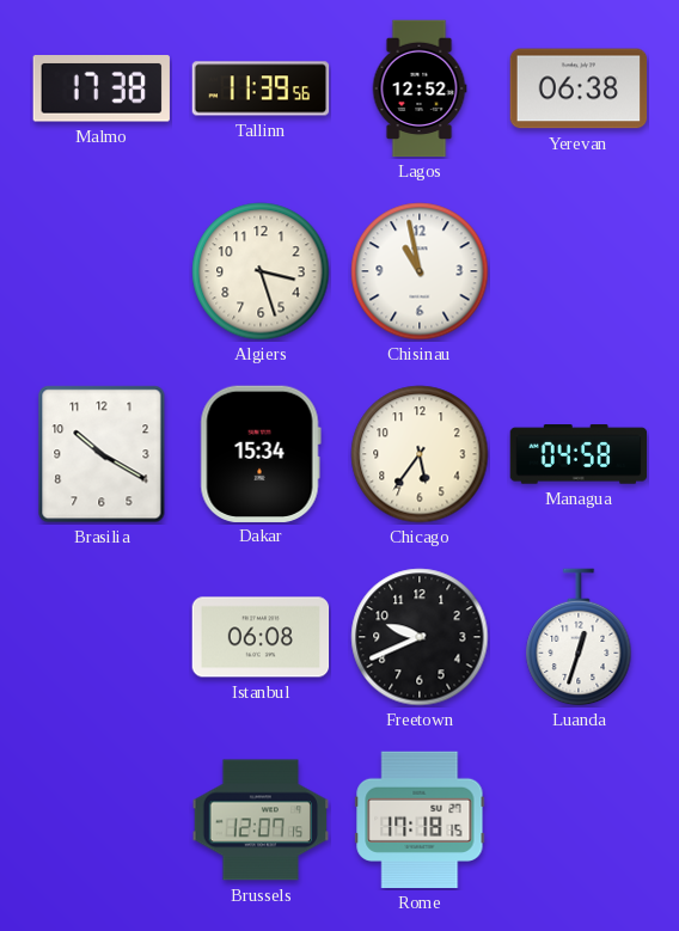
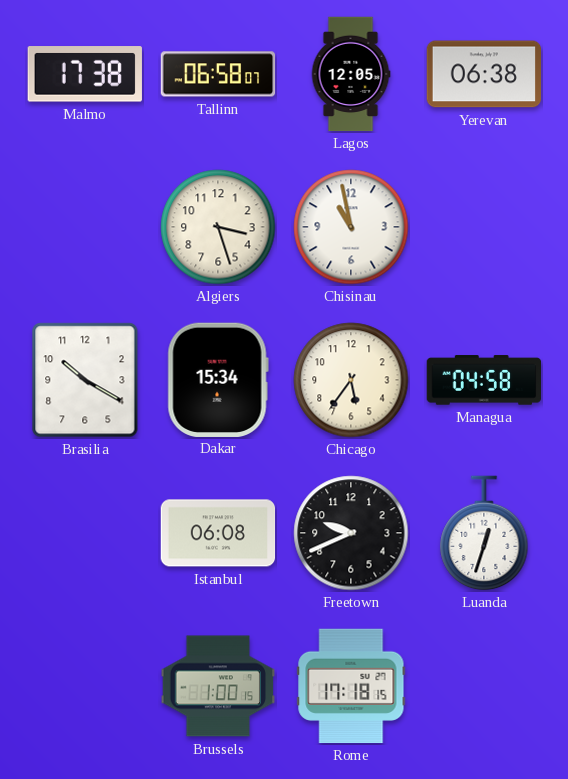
Tallinn: 11:39 -> 06:58 (218, 74)
Lagos: 12:52 -> 12:05 (351, 74)
Brussels: 12:07 -> 1:00 (218, 686)
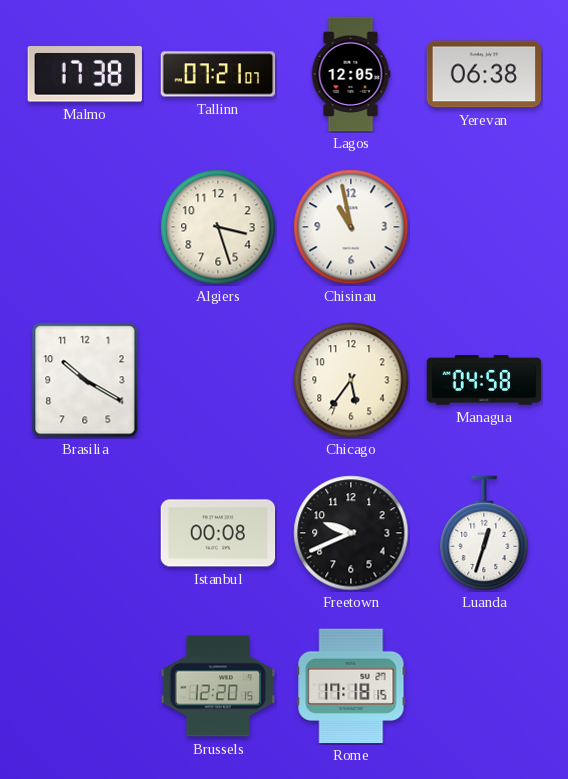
Tallinn: 06:58 -> 07:21 (218, 74)
Dakar: 15:34 -> none (218, 379)
Istanbul: 06:08 -> 00:08 (218, 533)
Brussels: 1:00 -> 12:20 (218, 686)
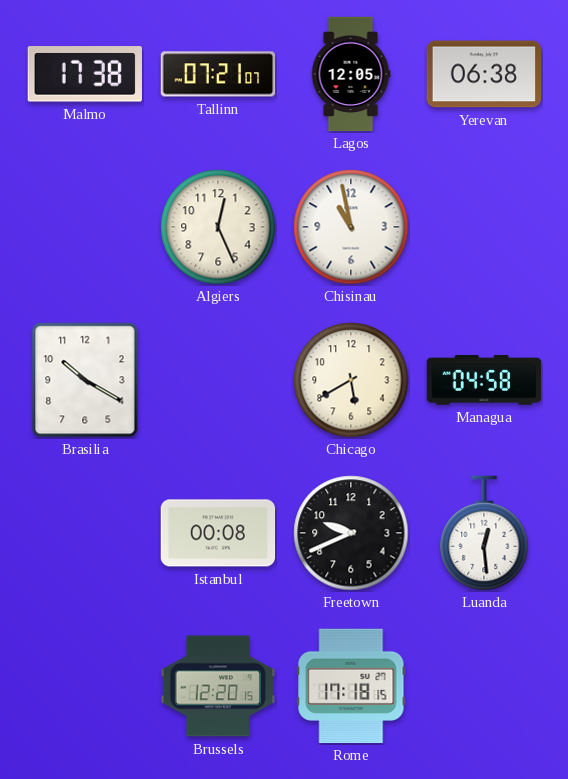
Algiers: 3:27 -> 12:26 (218, 227)
Chicago: 5:36 -> 5:40 (351, 380)
Luanda: 12:33 -> 12:29 (484, 533)
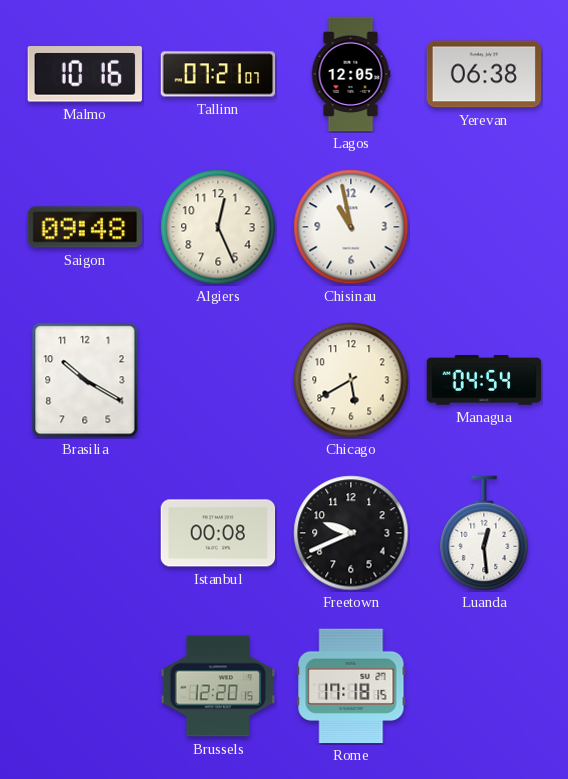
Malmo: 17:38 -> 10:16 (85, 74)
Saigon: none -> 09:48 (84, 227)
Managua: 04:58 -> 04:54 (484, 380)
